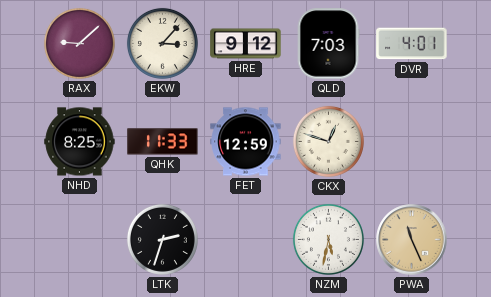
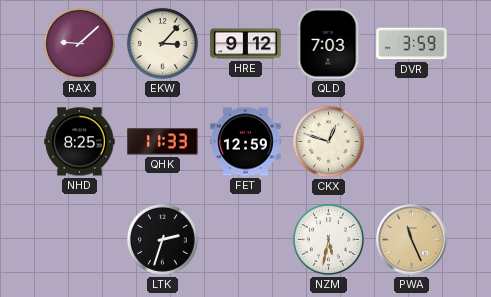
DVR: 4:01 -> 3:59 (412, 44)
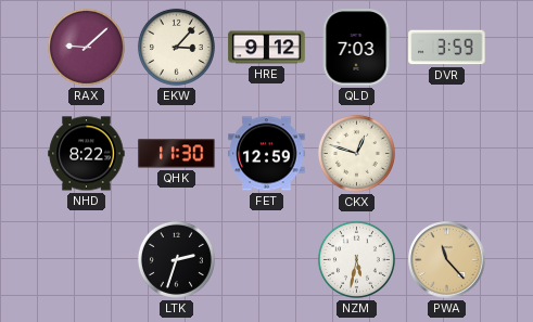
NHD: 8:25 -> 8:22 (87, 154)
QHK: 11:33 -> 11:30 (177, 154)
PWA: 11:26 -> 11:23 (447, 260)
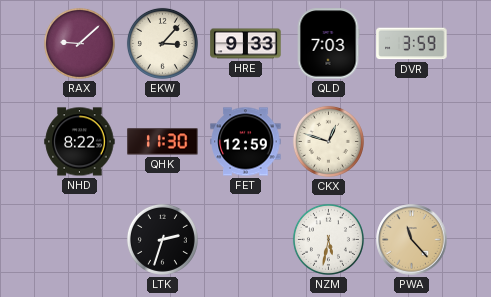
HRE: 9:12 -> 9:33 (246, 44)
